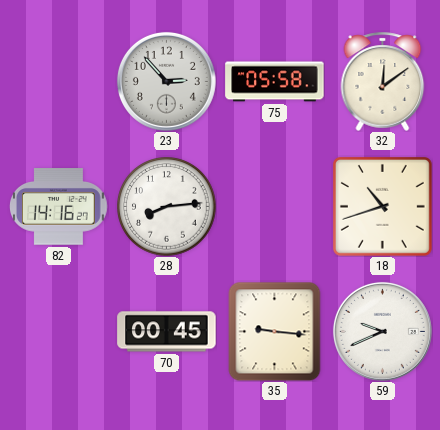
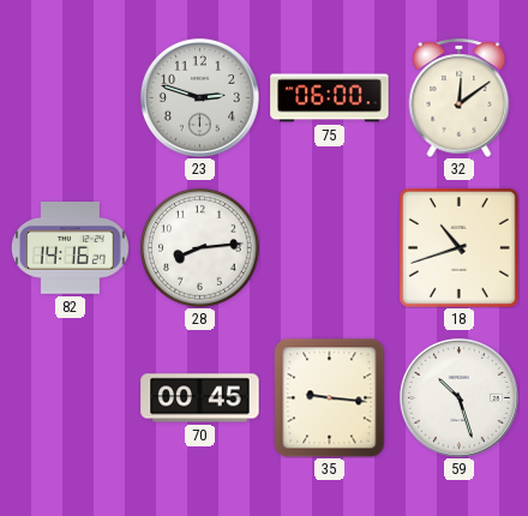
23: 2:53 -> 2:48 (199, 97)
75: 05:58 -> 06:00 (330, 98)
59: 9:41 -> 10:27 (458, 397)
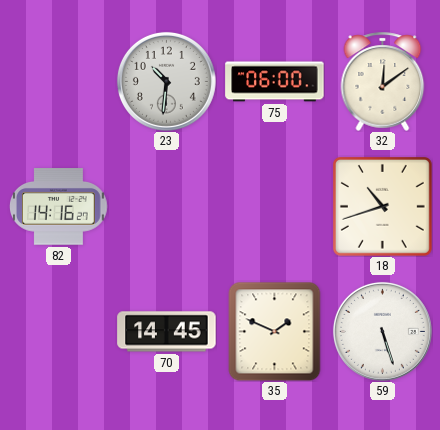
23: 2:48 -> 10:31 (166, 81)
28: 8:14 -> none (200, 248)
70: 00:45 -> 14:45 (167, 332)
35: 9:16 -> 1:49 (275, 331)
59: 10:27 -> 5:27 (382, 331)
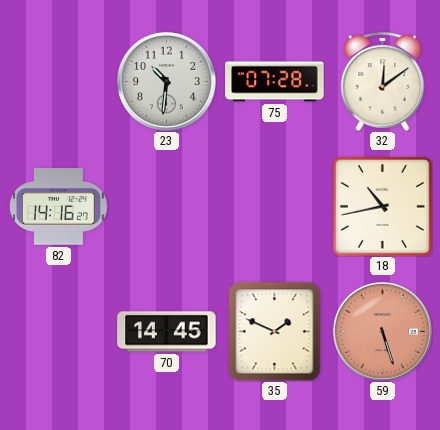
75: 06:00 -> 07:28 (275, 82)
18: 10:42 -> 10:43 (382, 206)
59 dial: white -> salmon (382, 331)
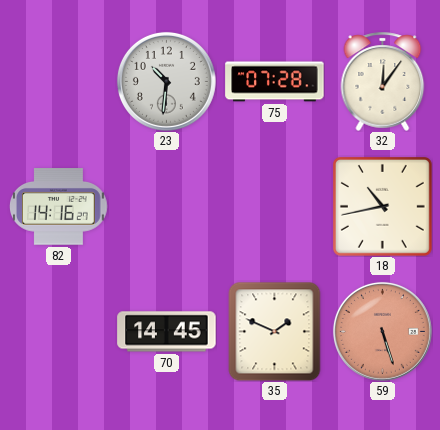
32: 12:09 -> 12:06 (383, 81)
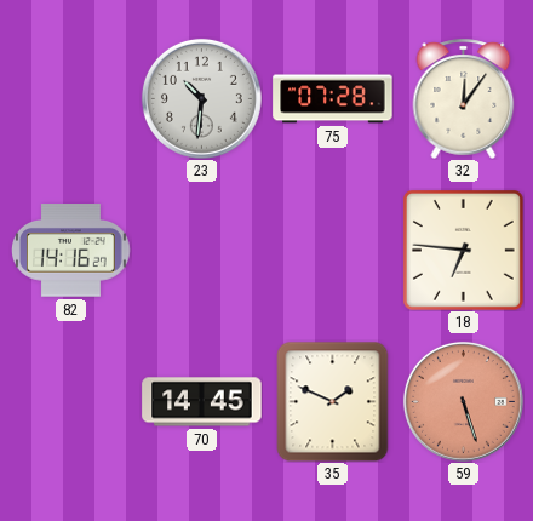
18: 10:43 -> 6:46 (463, 250)
